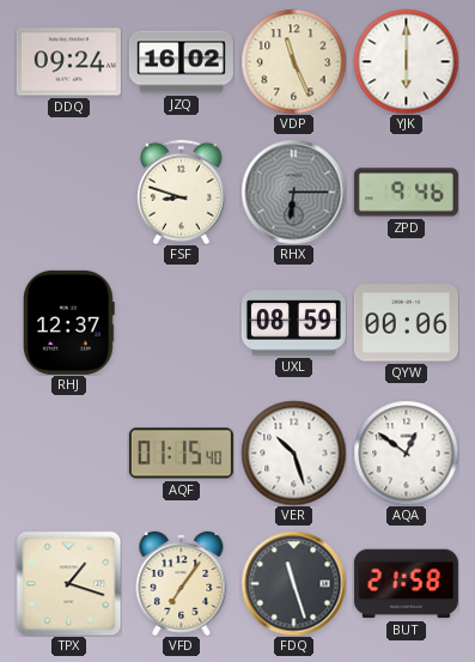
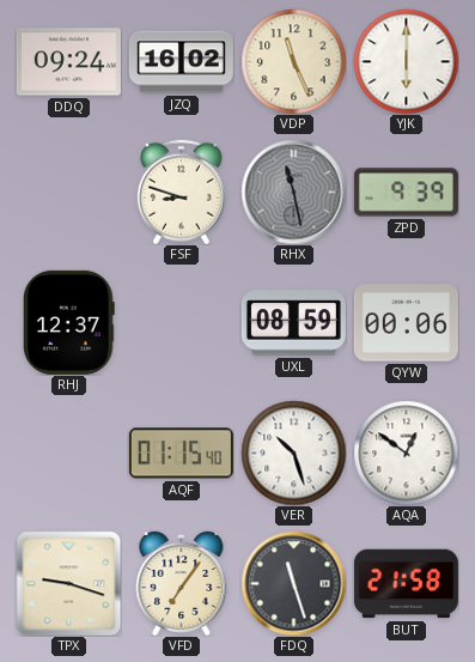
RHX: 6:15 -> 11:28 (293, 192)
ZPD: 9:46 -> 9:39 (406, 193)
TPX: 1:18 -> 9:18 (68, 583)
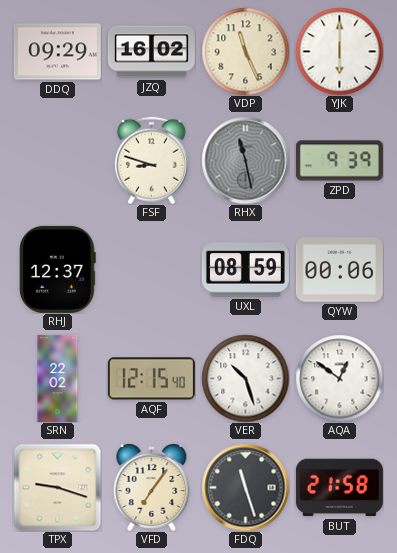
DDQ: 09:24 -> 09:29 (57, 52)
SRN: none -> 22:02 (58, 378)
AQF: 01:15 -> 12:15 (151, 379)
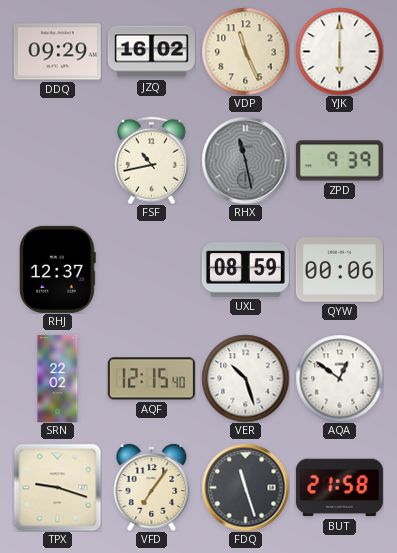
FSF: 8:48 -> 10:43 (151, 160)
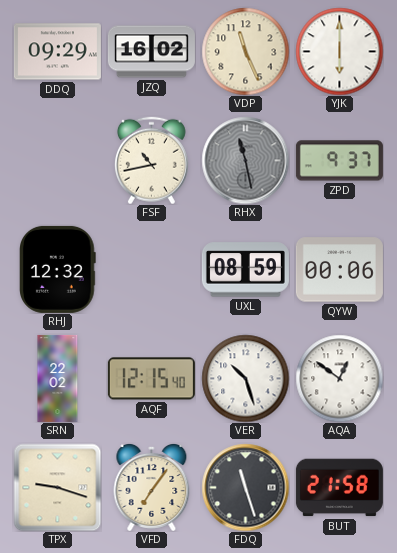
ZPD: 9:39 -> 9:37 (339, 161)
RHJ: 12:37 -> 12:32 (58, 269)
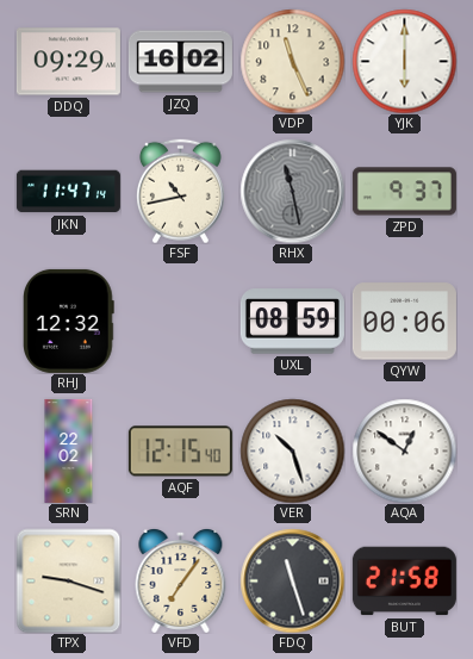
JKN: none -> 11:47 (68, 192)
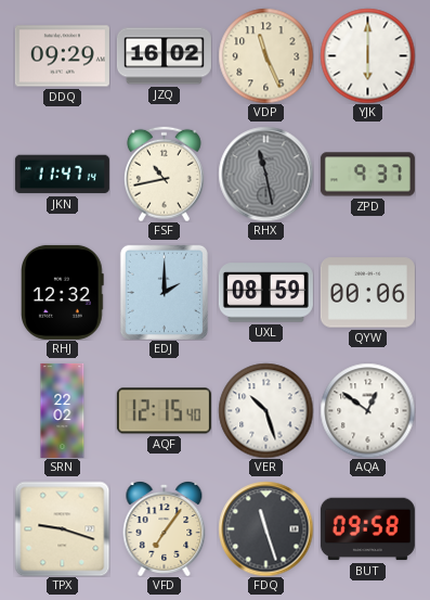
EDJ: none -> 2:00 (164, 292)
BUT: 21:58 -> 09:58 (367, 529)
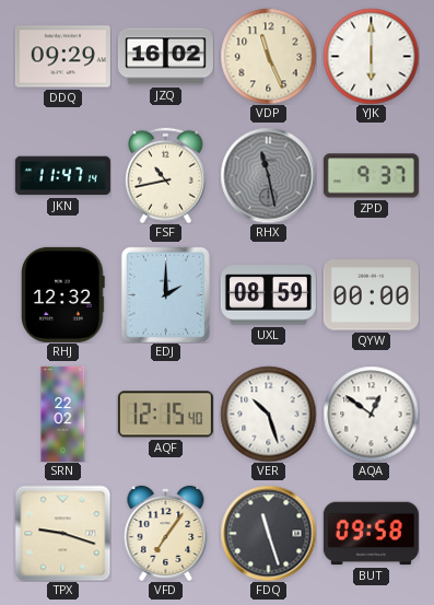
QYW: 00:06 -> 00:00 (371, 295)
